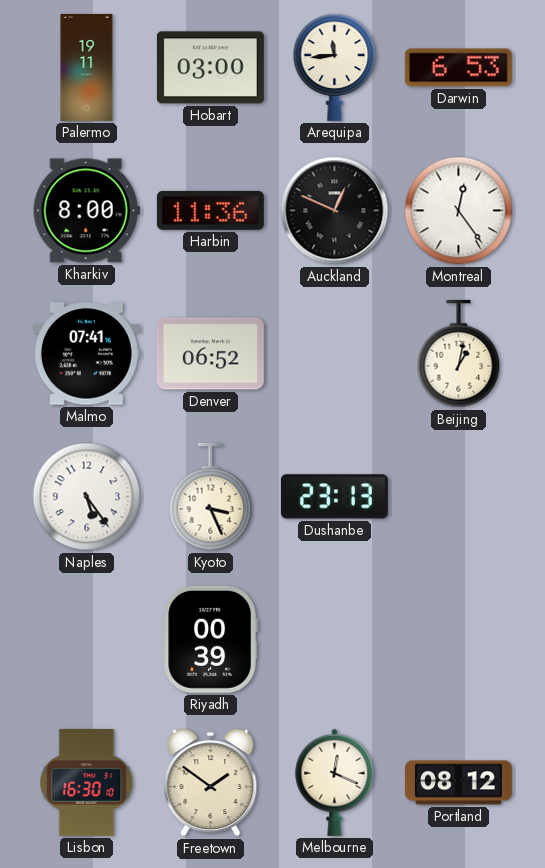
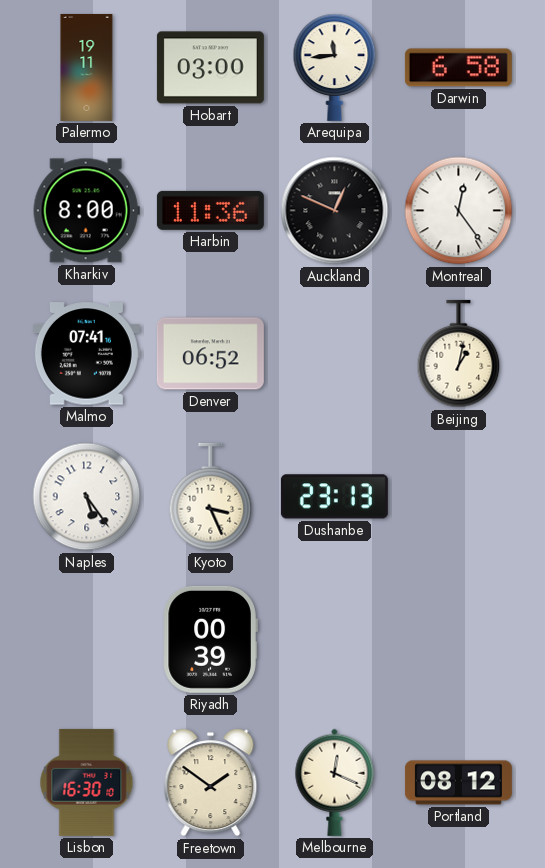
Darwin: 6:53 -> 6:58 (458, 68)
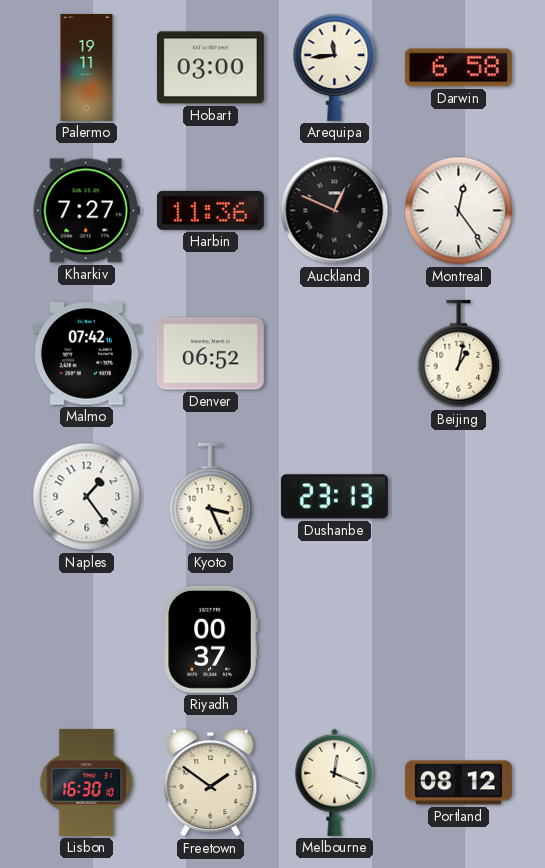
Kharkiv: 8:00 -> 7:27 (86, 211)
Malmo: 07:41 -> 07:42 (86, 354)
Naples: 5:24 -> 1:24 (87, 497)
Riyadh: 00:39 -> 00:37 (210, 639)
